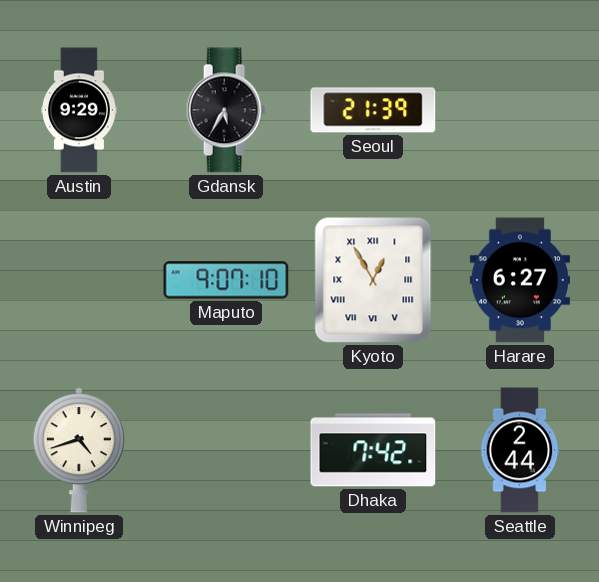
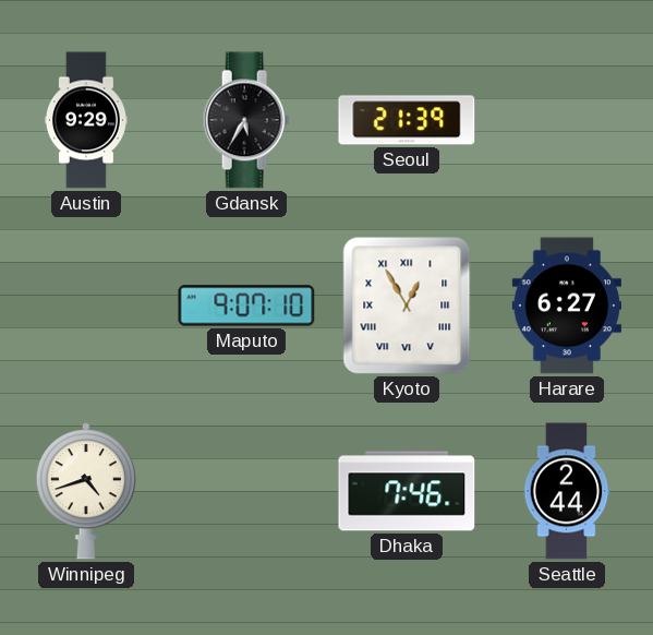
Dhaka: 7:42 -> 7:46 (407, 491)
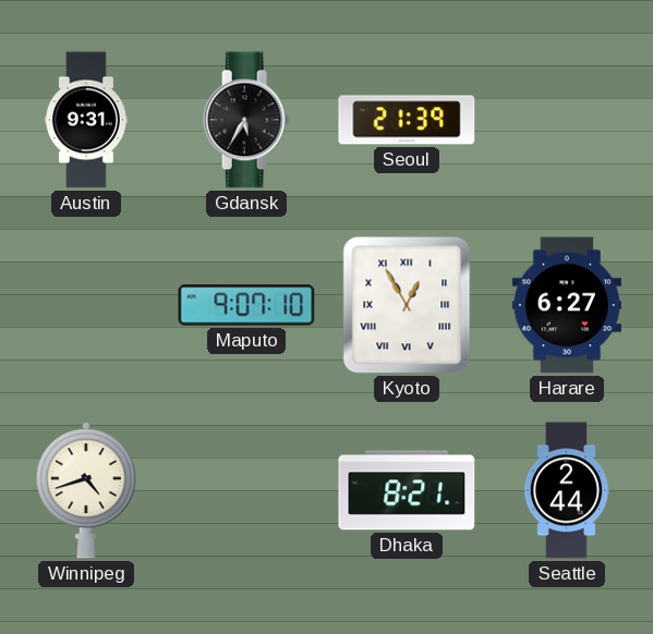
Austin: 9:29 -> 9:31 (86, 120)
Dhaka: 7:46 -> 8:21 (407, 490)
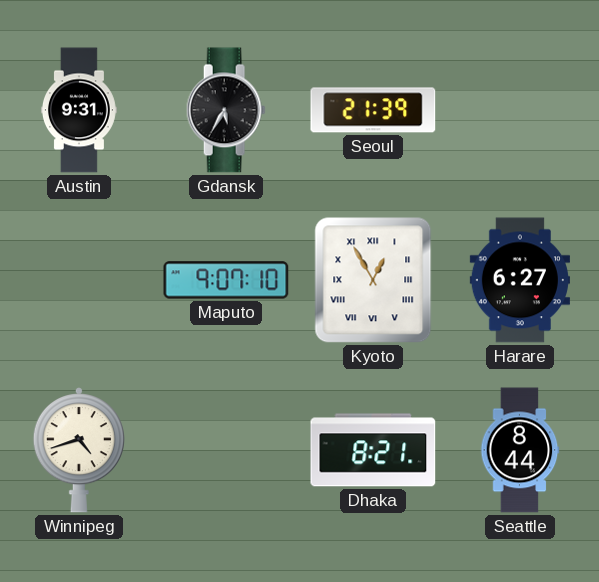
Seattle: 2:44 -> 8:44 (520, 450)
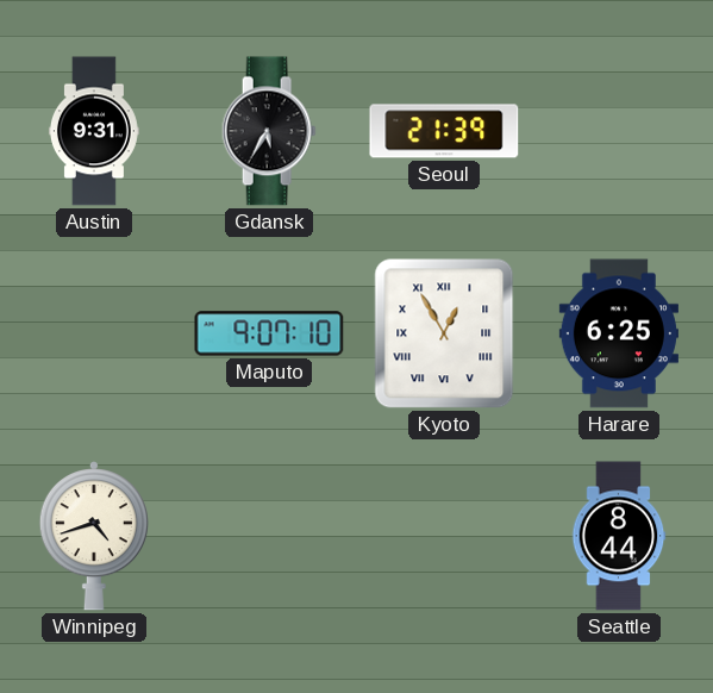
Harare: 6:27 -> 6:25 (619, 333)
Dhaka: 8:21 -> none (373, 450)
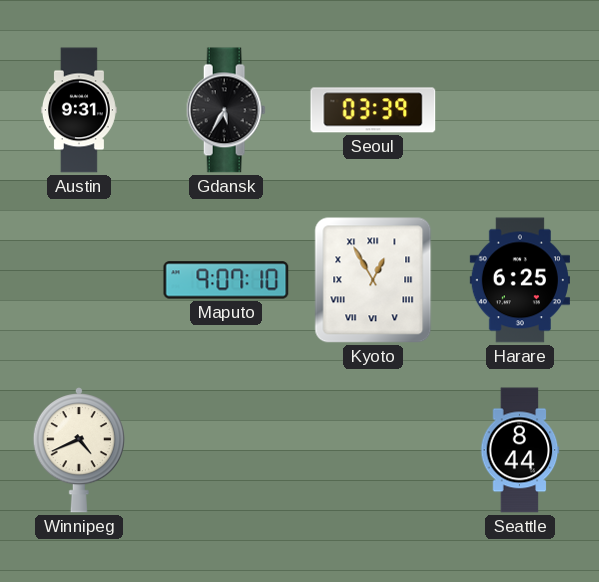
Seoul: 21:39 -> 03:39 (373, 110)
Winnipeg: 4:42 -> 4:41 (79, 450)
